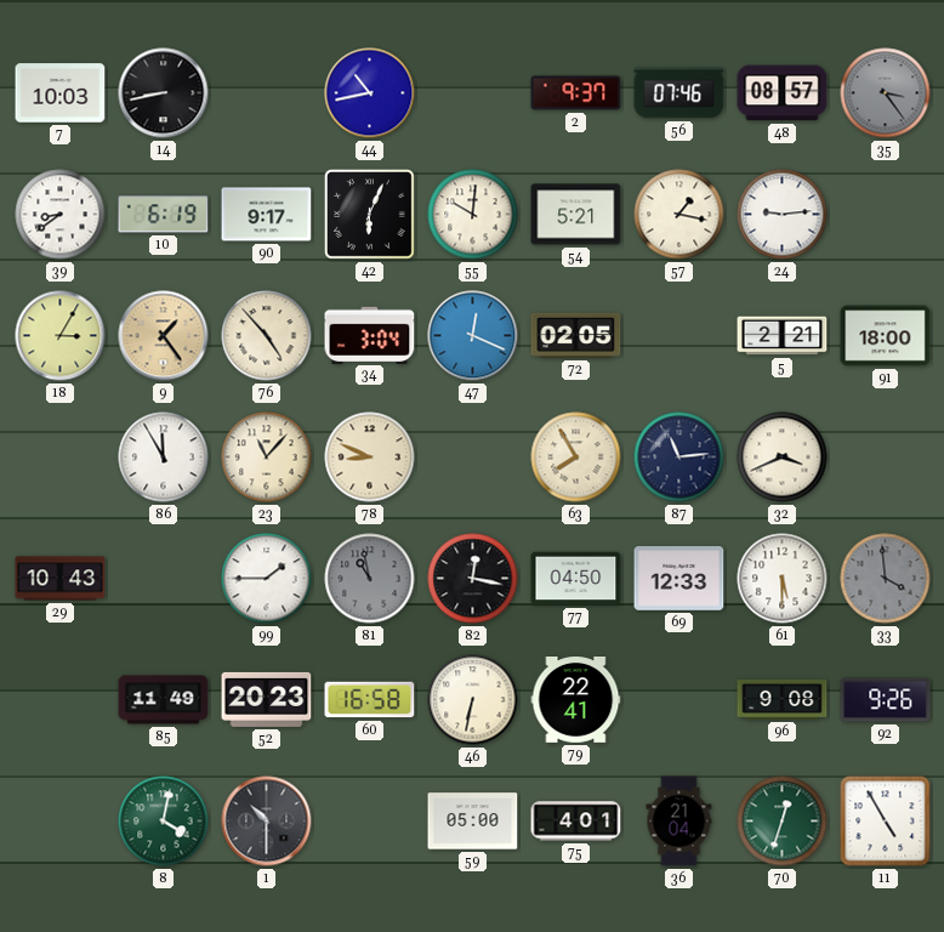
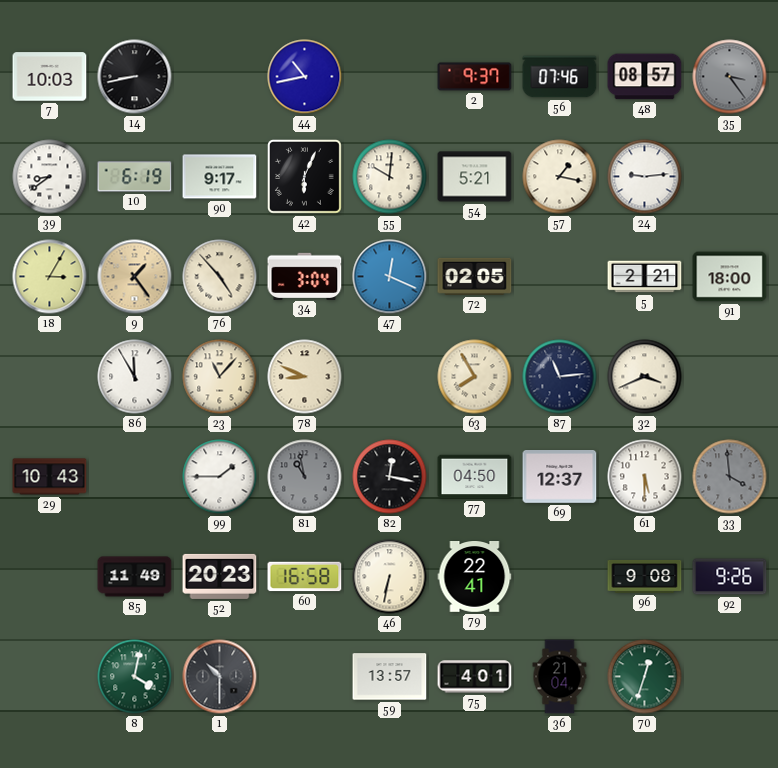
69: 12:33 -> 12:37 (560, 477)
59: 05:00 -> 13:57 (390, 677)
11: 4:55 -> none (886, 822)
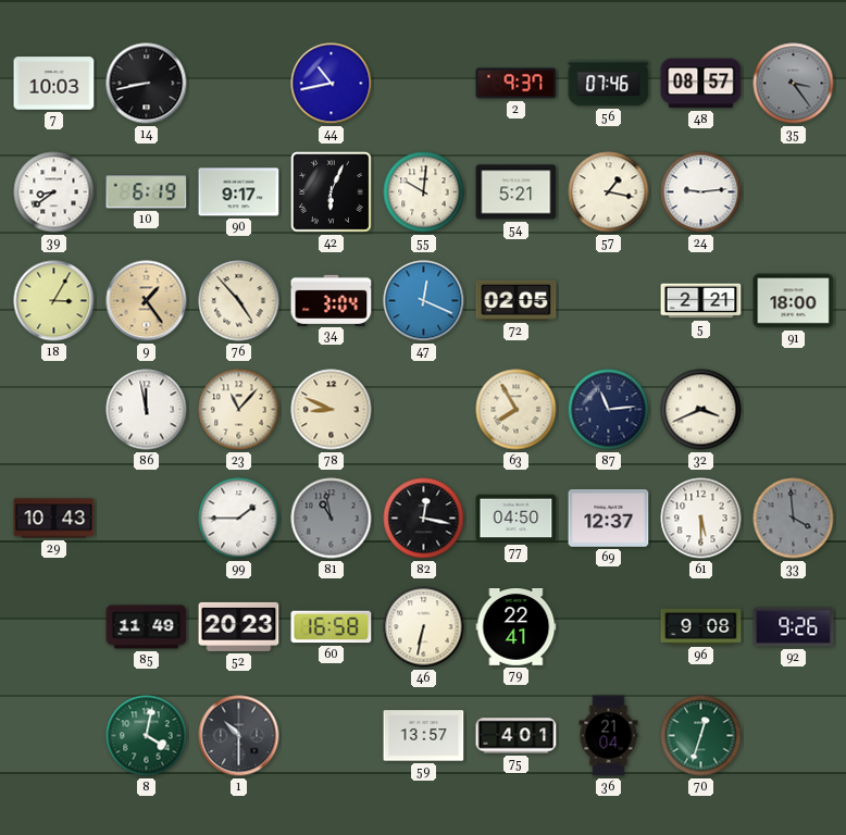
86: 11:55 -> 11:58 (147, 410)
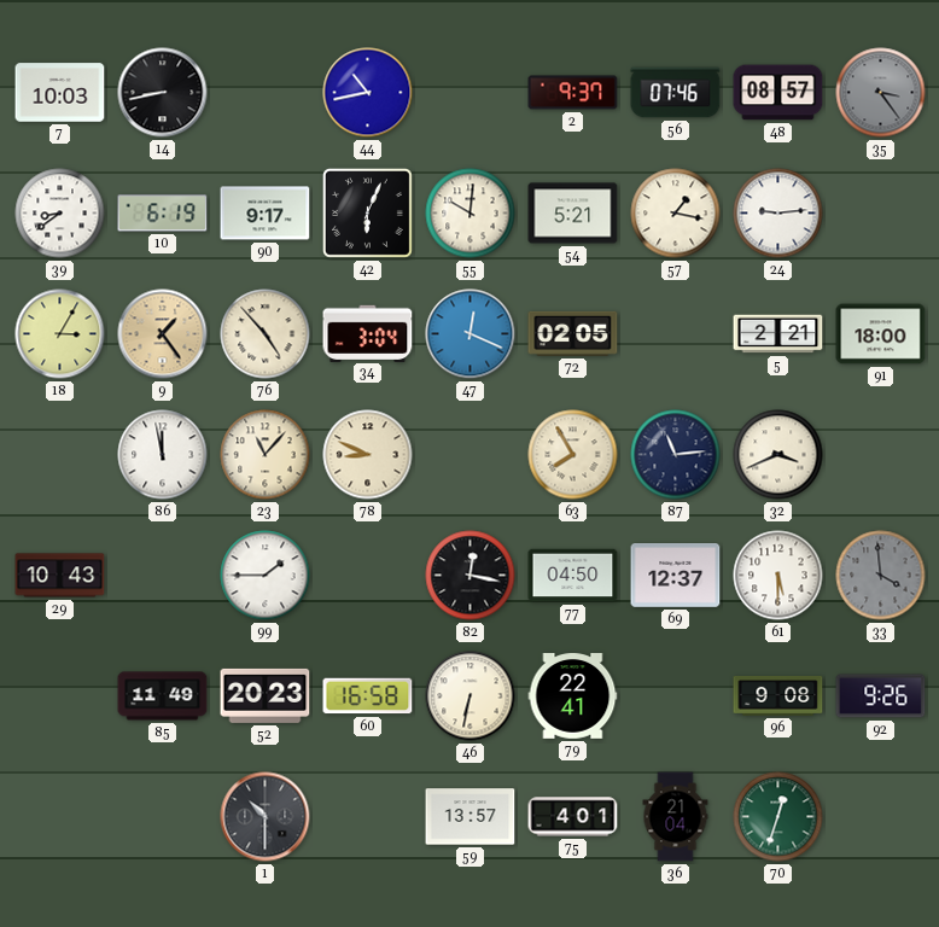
81: 10:58 -> none (332, 519)
8: 4:02 -> none (147, 736)
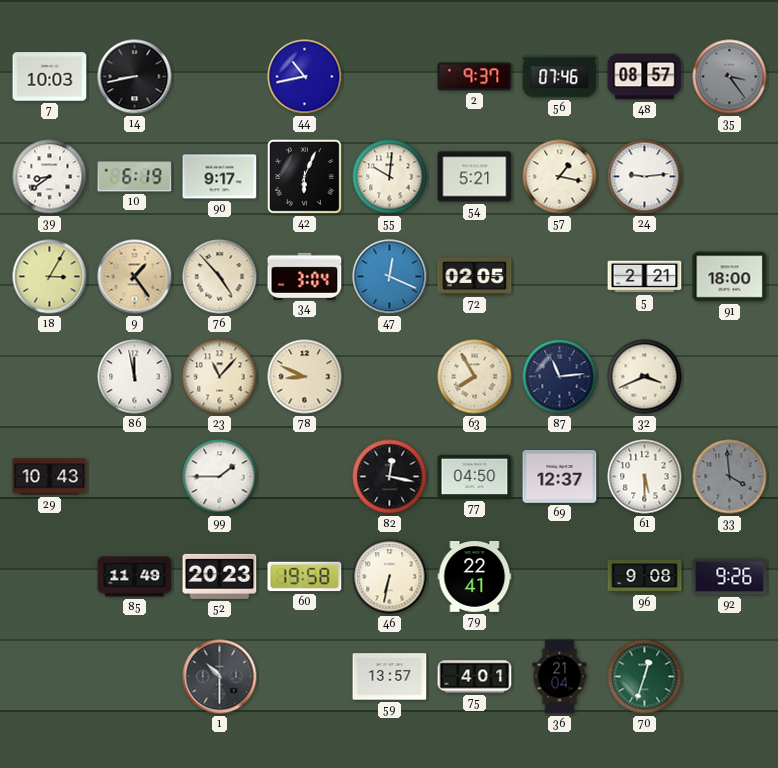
60: 16:58 -> 19:58 (305, 577)
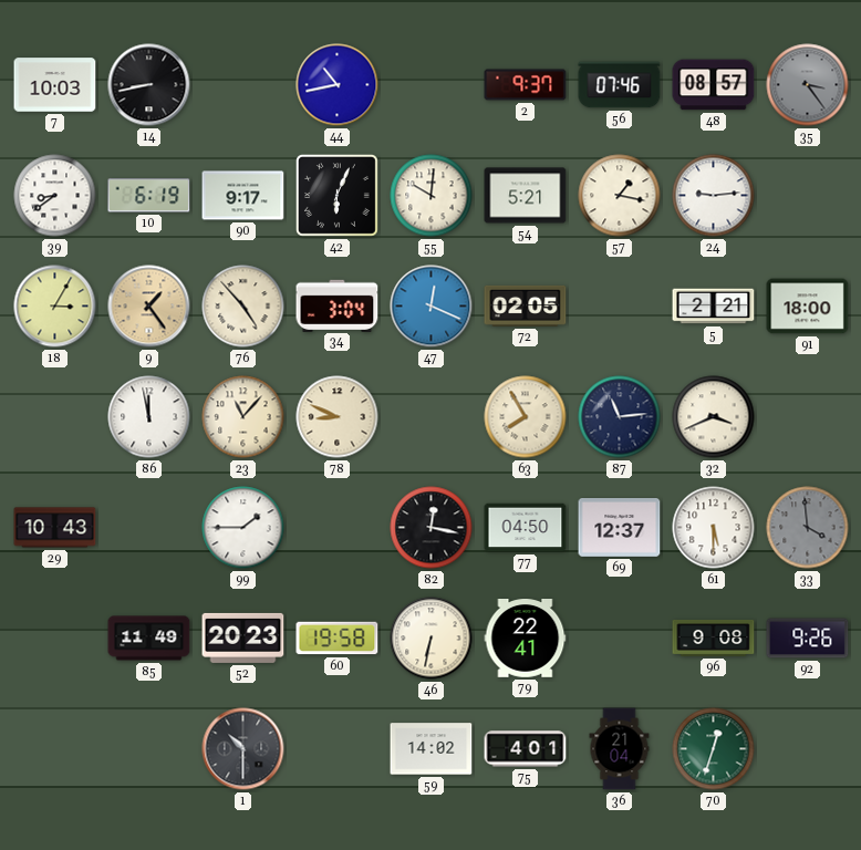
59: 13:57 -> 14:02 (432, 749)
